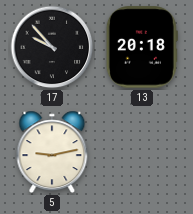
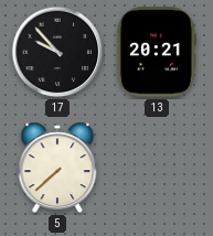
13: 20:18 -> 20:21 (157, 52)
5: 9:13 -> 7:38 (57, 168)
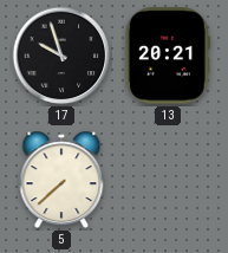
17: 9:53 -> 9:57 (61, 56)
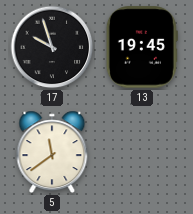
13: 20:21 -> 19:45 (142, 47)
5: 7:38 -> 11:39 (52, 152)
